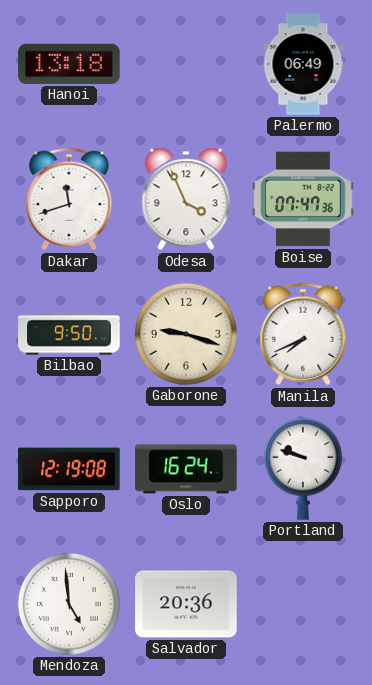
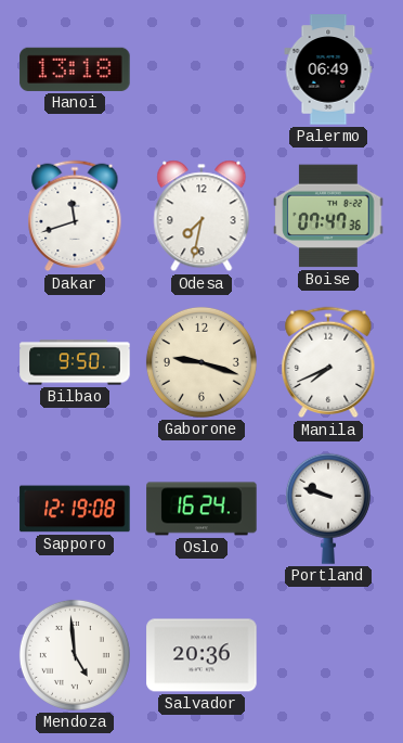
Odesa: 3:56 -> 7:32 (201, 216)
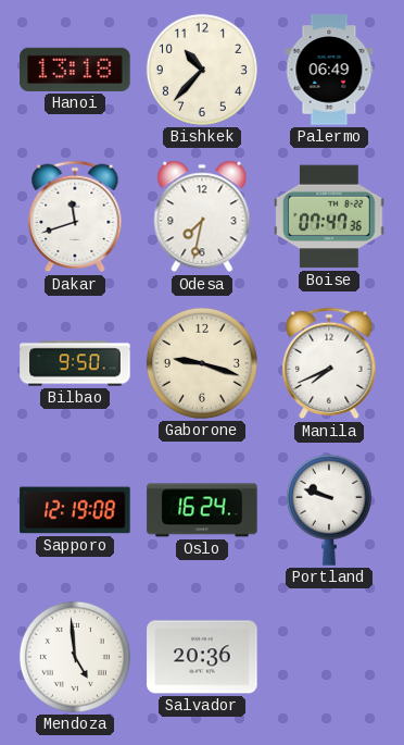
Bishkek: none -> 10:37 (202, 70)
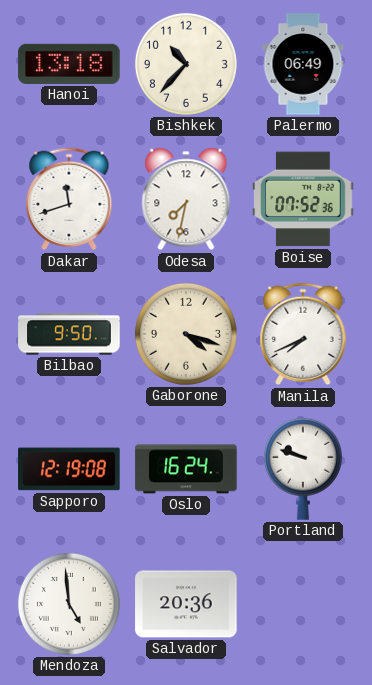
Boise: 07:47 -> 07:52 (303, 199)
Gaborone: 9:18 -> 4:18 (186, 334)
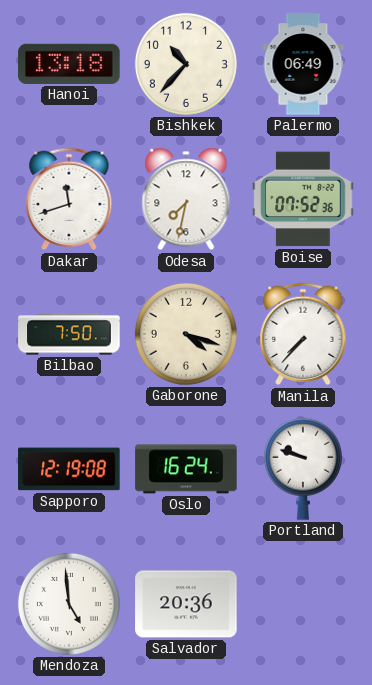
Bilbao: 9:50 -> 7:50 (69, 334)
Manila: 7:41 -> 7:37 (303, 334)
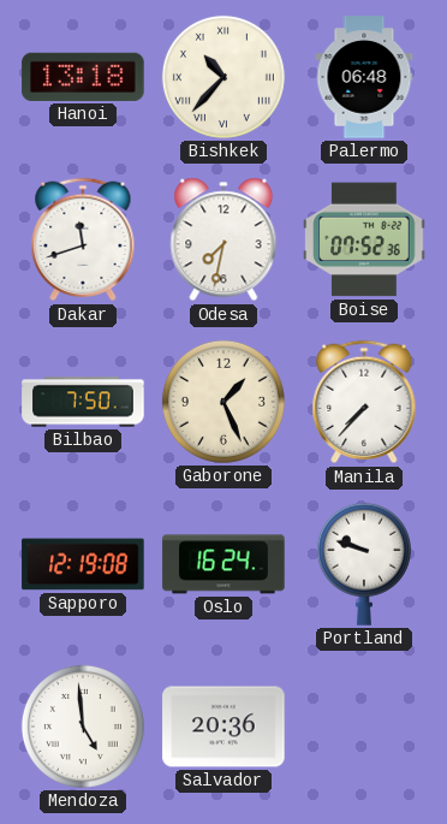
Bishkek numerals: Arabic -> Roman (223, 77)
Palermo: 06:49 -> 06:48 (364, 77)
Gaborone: 4:18 -> 1:26 (223, 402)
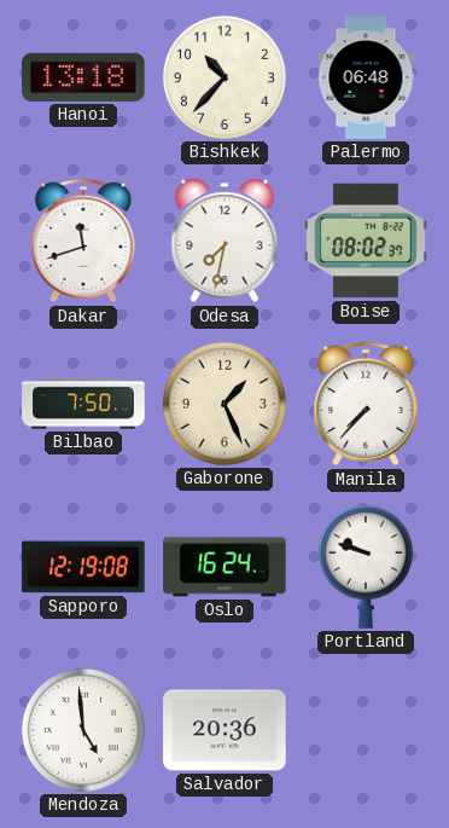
Bishkek numerals: Roman -> Arabic (224, 77)
Boise: 07:52 -> 08:02 (366, 241)
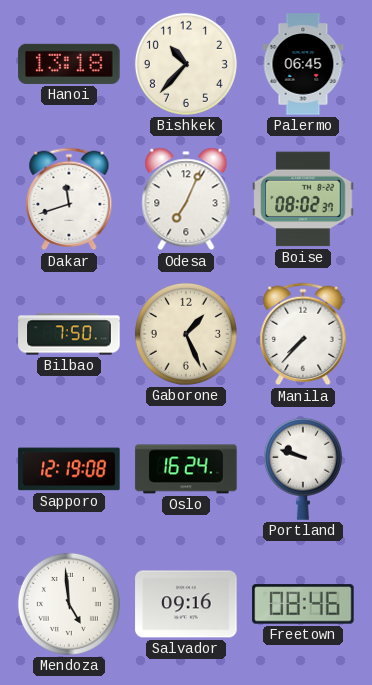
Palermo: 06:48 -> 06:45 (303, 64)
Odesa: 7:32 -> 7:04 (186, 199)
Salvador: 20:36 -> 09:16 (186, 604)
Freetown: none -> 08:46 (303, 604)
